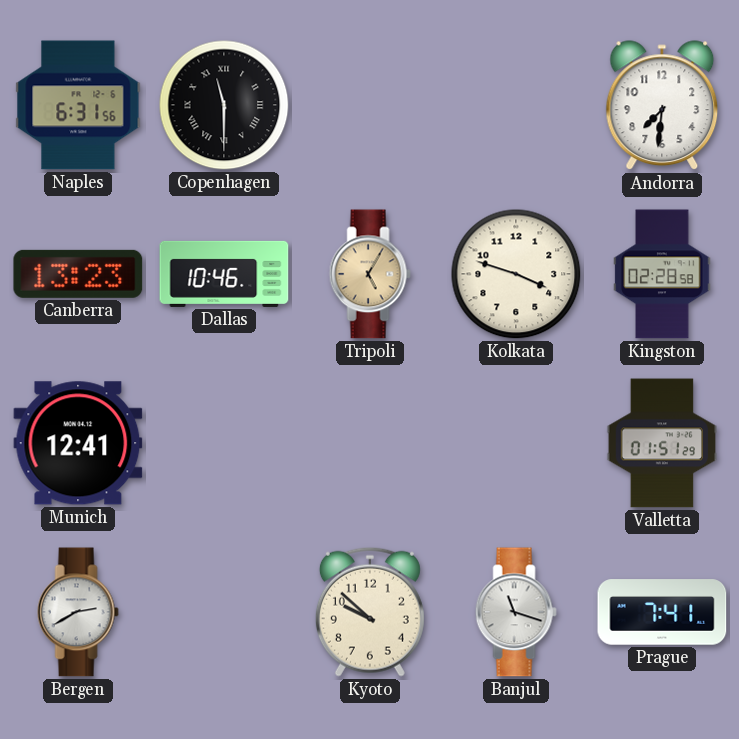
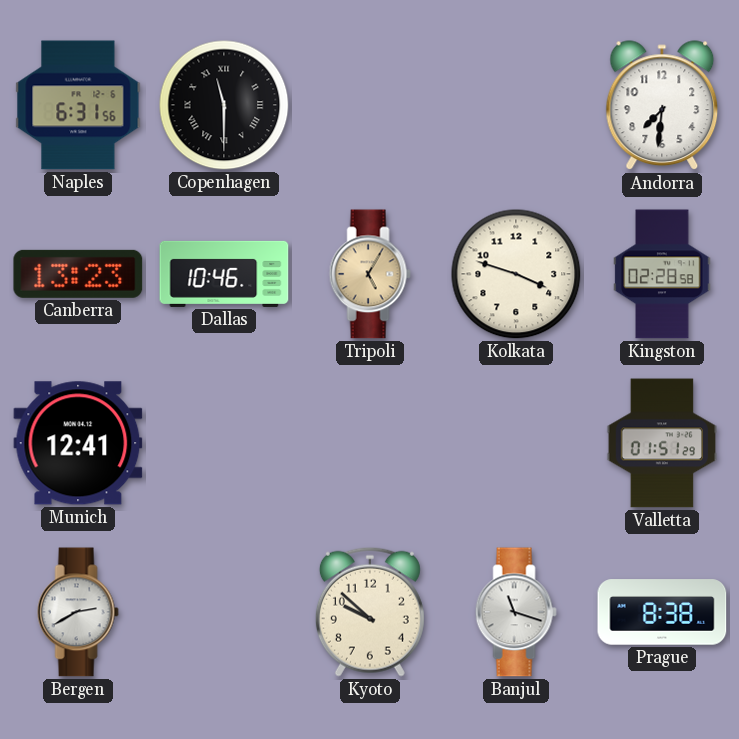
Prague: 7:41 -> 8:38 (662, 612)
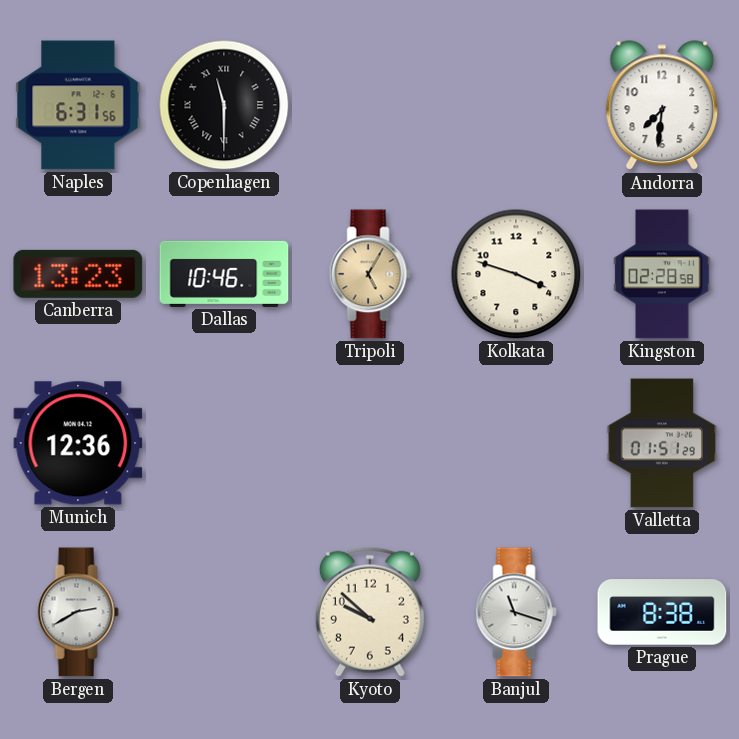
Munich: 12:41 -> 12:36 (78, 443)
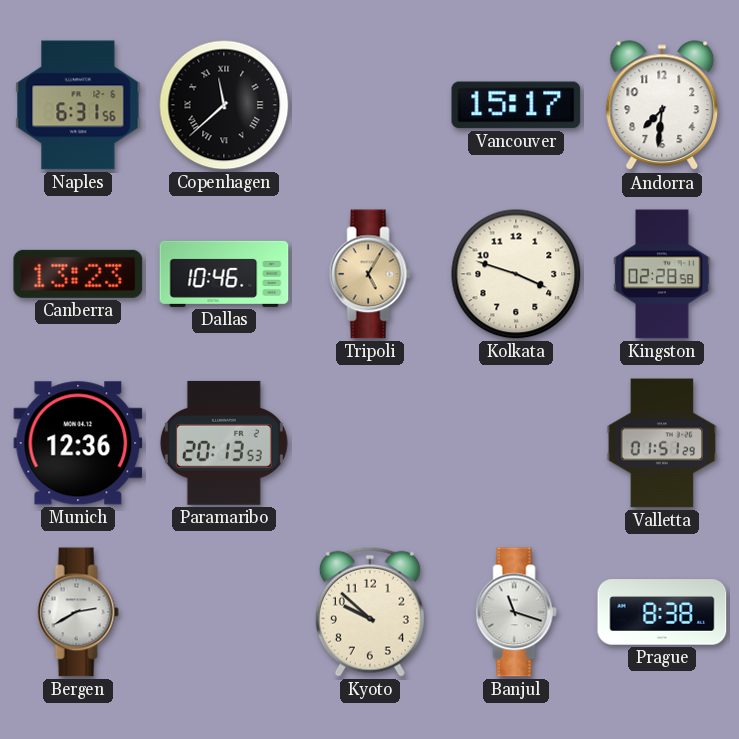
Copenhagen: 11:30 -> 11:38 (224, 105)
Vancouver: none -> 15:17 (516, 105)
Paramaribo: none -> 20:13 (224, 443)
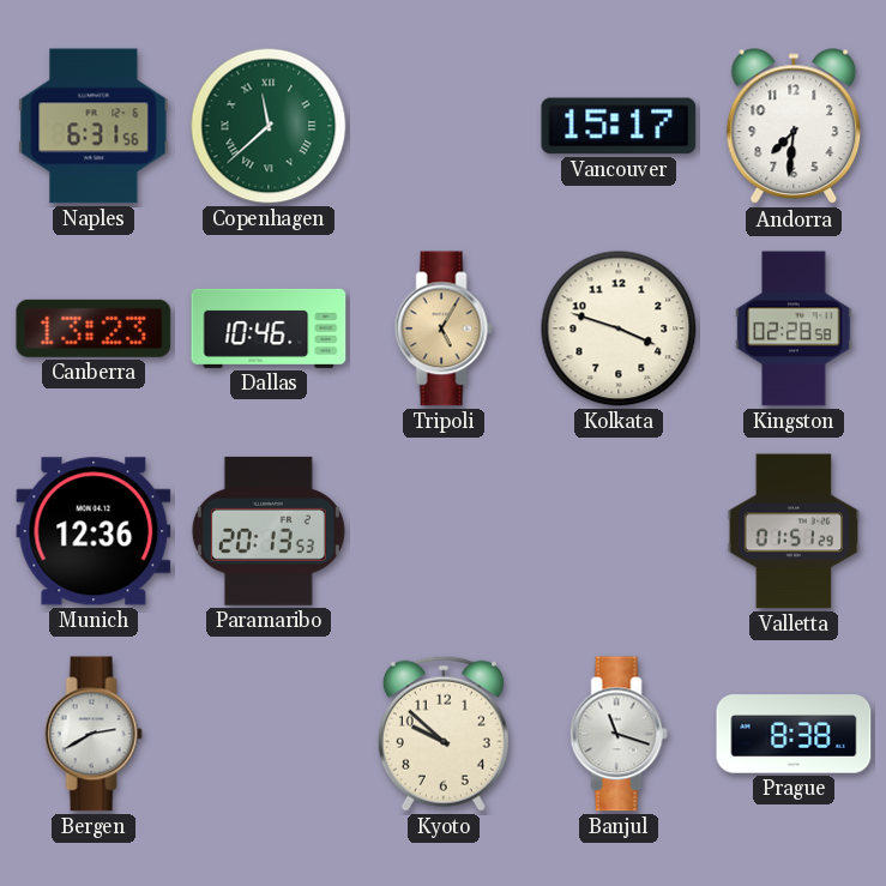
Copenhagen dial: black -> green (269, 126)
